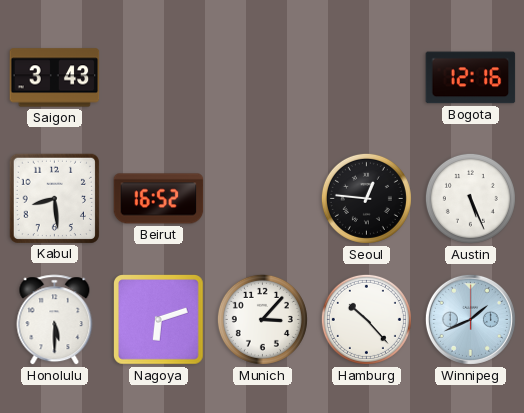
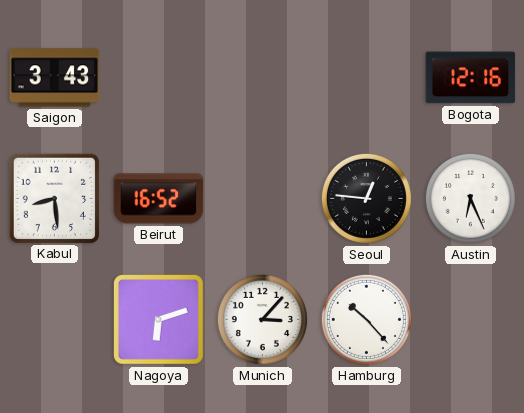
Austin: 5:26 -> 6:26 (470, 198)
Honolulu: 5:30 -> none (55, 320)
Winnipeg: 1:41 -> none (470, 319)
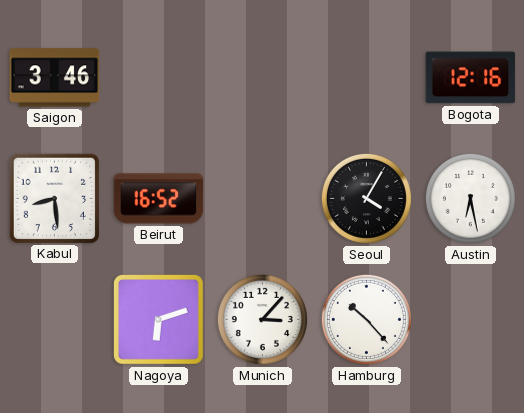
Saigon: 3:43 -> 3:46 (55, 78)
Seoul: 12:46 -> 4:05 (366, 198)
Austin: 6:26 -> 6:28 (470, 198)
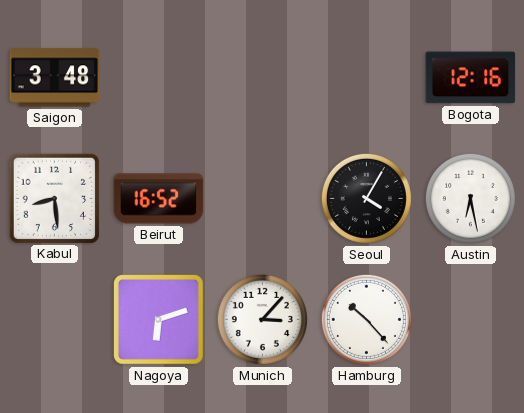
Saigon: 3:46 -> 3:48 (55, 78)
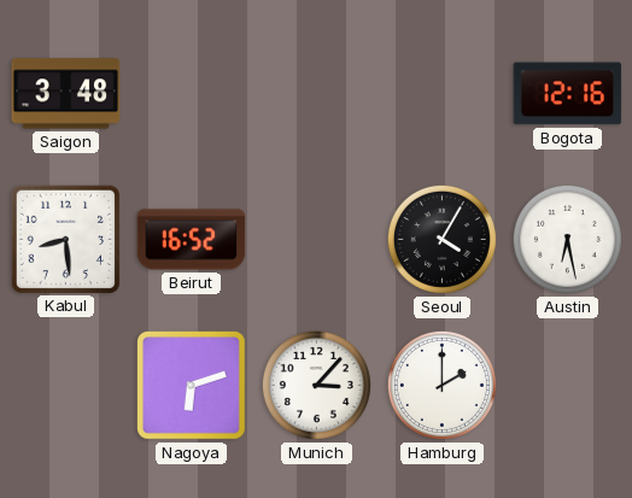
Hamburg: 10:23 -> 2:00 (441, 385)
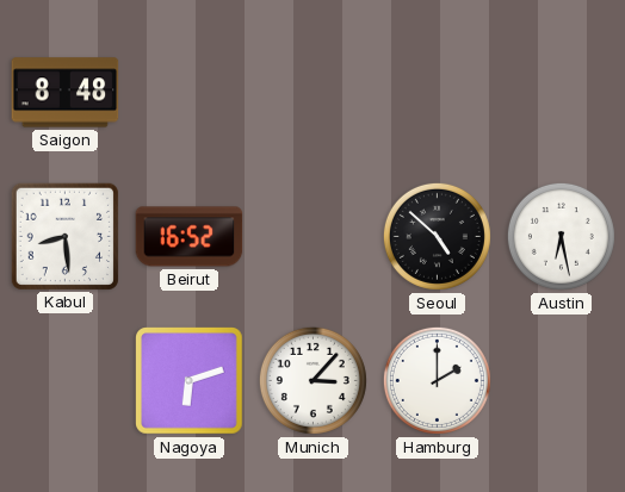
Saigon: 3:48 -> 8:48 (66, 93)
Bogota: 12:16 -> none (568, 94)
Seoul: 4:05 -> 4:52 (437, 236)
